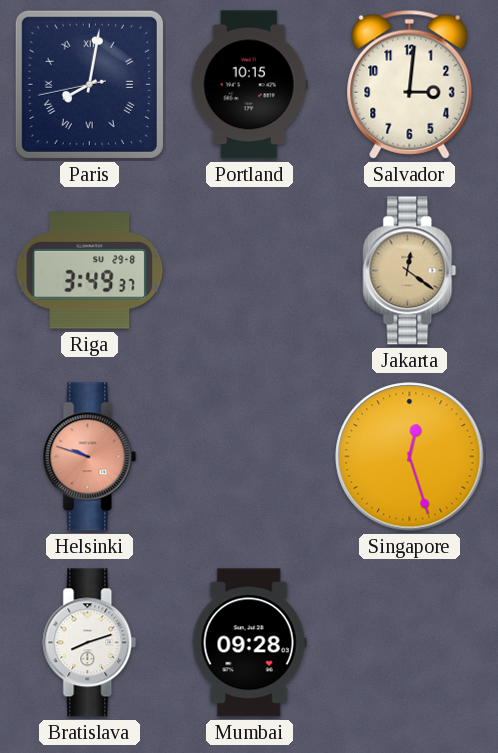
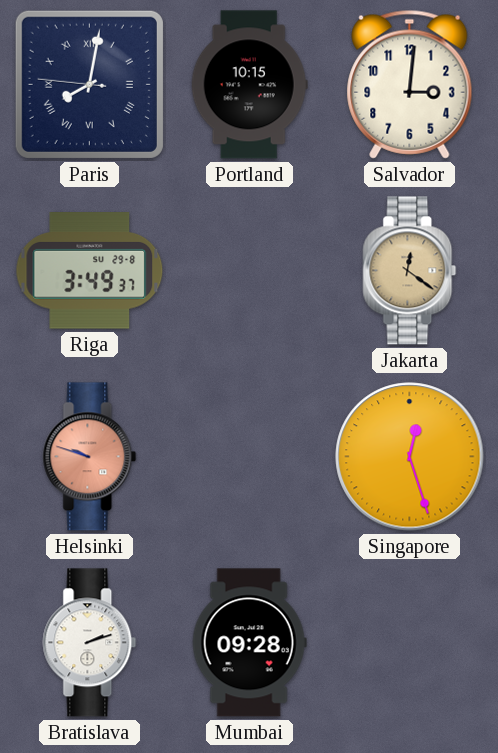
Paris: 8:01:43 -> 8:01:46 (89, 84)
Bratislava: 8:12 -> 2:12 (90, 643)
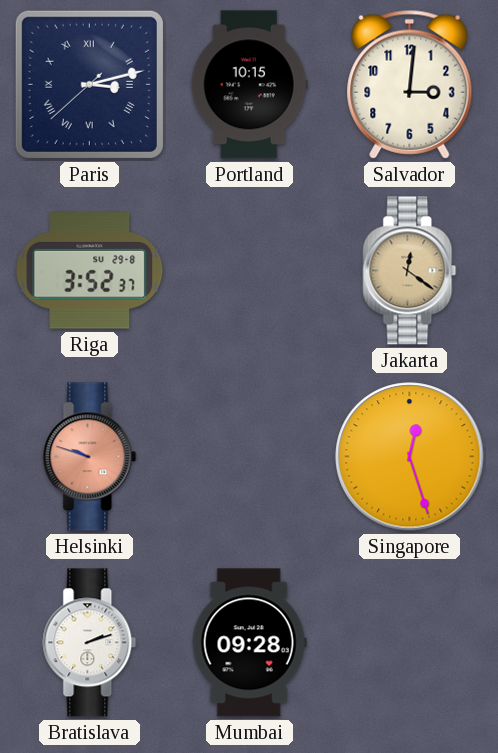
Paris: 8:01 -> 3:12 (89, 84)
Riga: 3:49 -> 3:52 (90, 271)
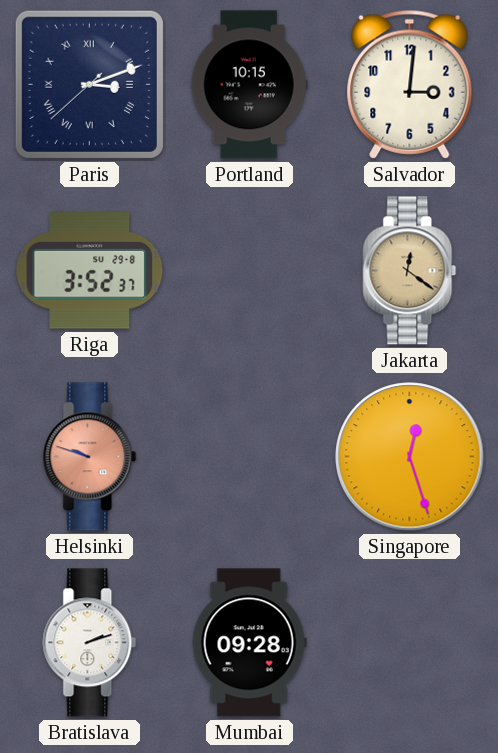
Paris: 3:12 -> 3:11 (89, 84)
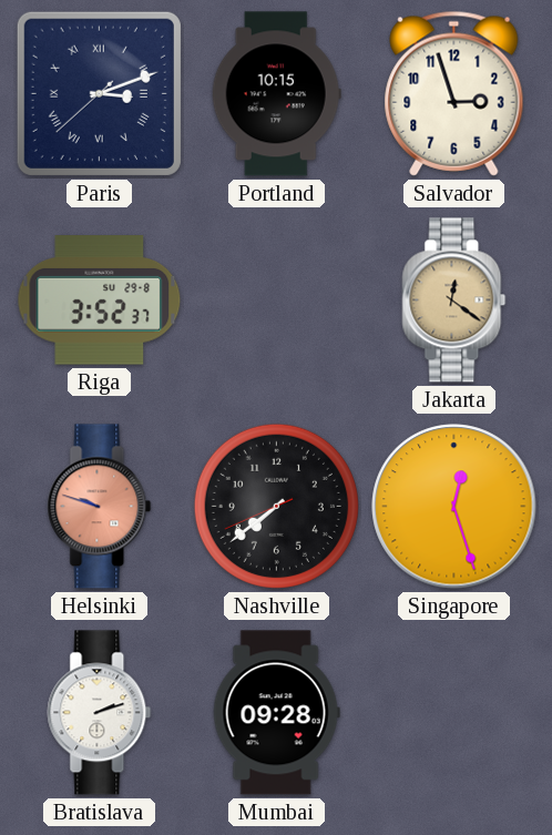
Salvador: 3:01 -> 2:57 (454, 93)
Nashville: none -> 7:38 (276, 506)
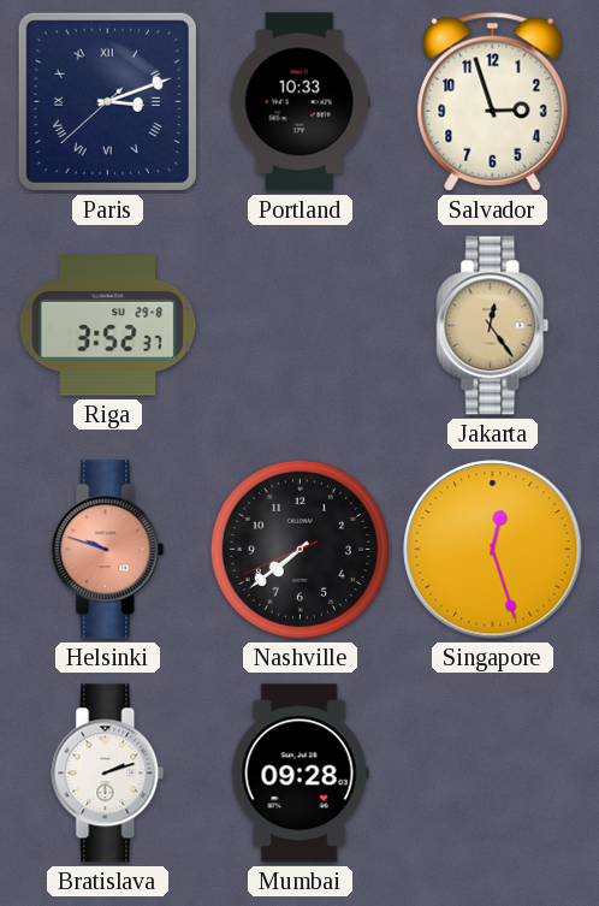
Portland: 10:15 -> 10:33 (299, 102)
Jakarta: 12:21 -> 12:24 (493, 326)
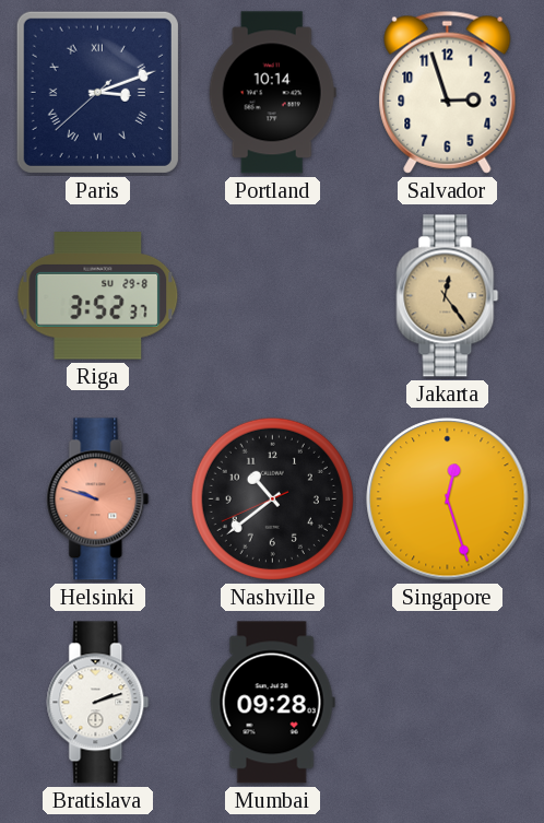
Portland: 10:33 -> 10:14 (272, 93)
Nashville: 7:38 -> 10:38 (272, 498)
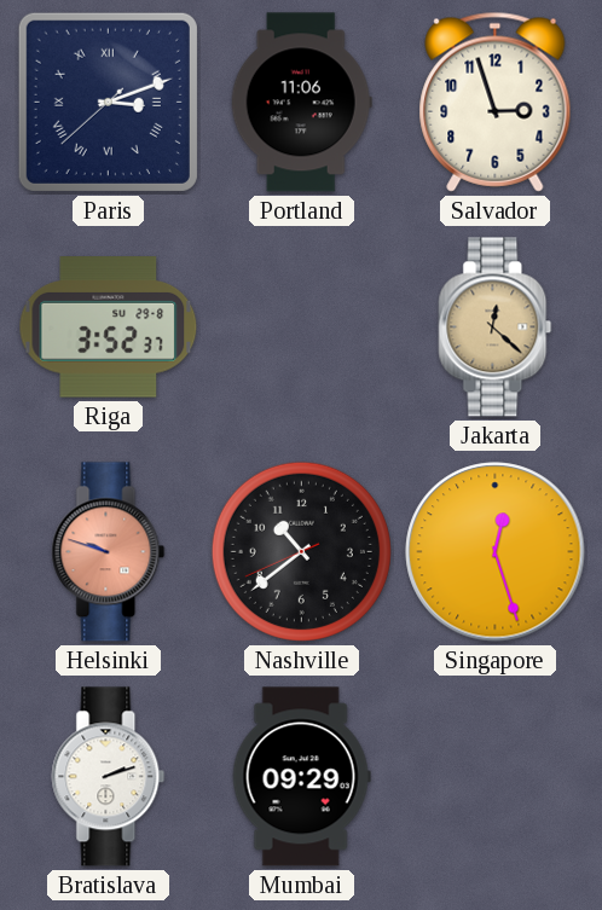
Portland: 10:14 -> 11:06 (301, 103)
Jakarta: 12:24 -> 12:22 (496, 328)
Mumbai: 09:28 -> 09:29 (301, 777)
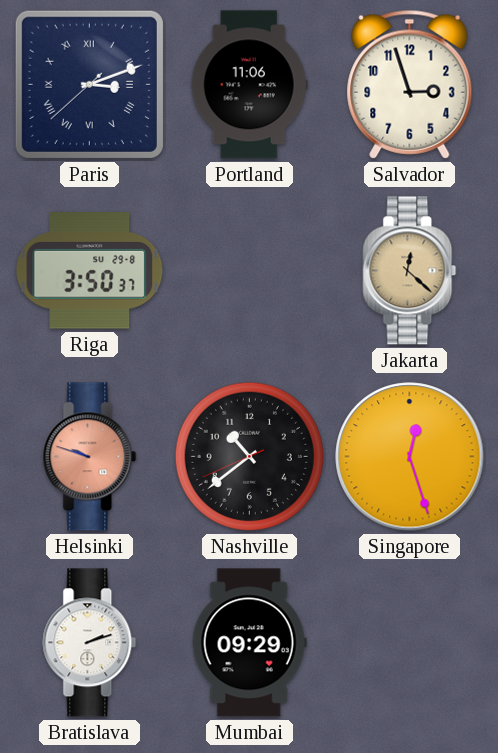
Riga: 3:52 -> 3:50 (90, 271)
